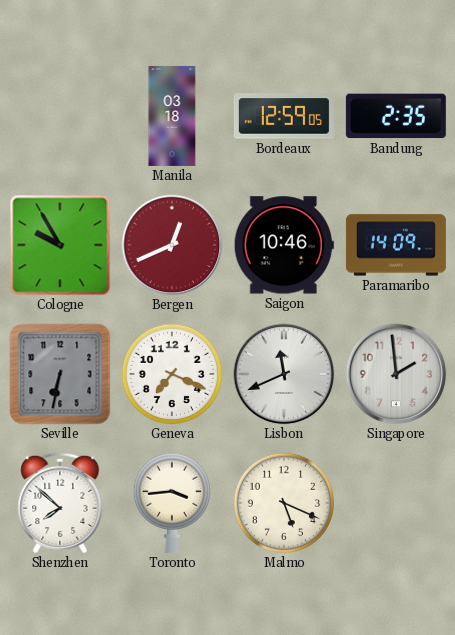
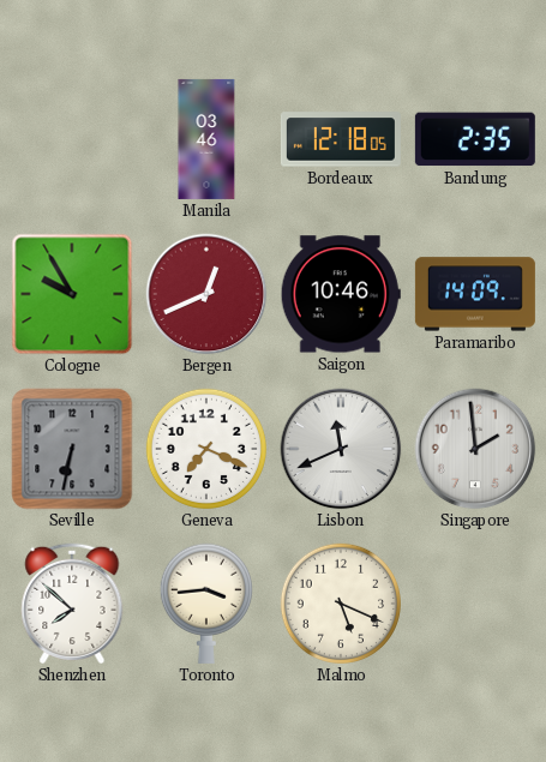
Manila: 03:18 -> 03:46 (206, 139)
Bordeaux: 12:59 -> 12:18 (341, 139)
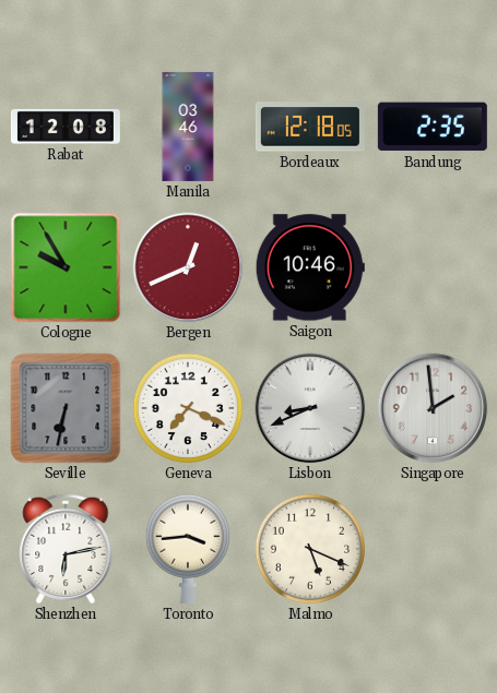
Rabat: none -> 12:08 (66, 127)
Paramaribo: 14:09 -> none (475, 294)
Lisbon: 11:41 -> 8:41 (310, 408)
Shenzhen: 7:52 -> 6:13 (66, 549)
